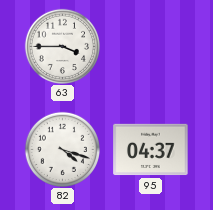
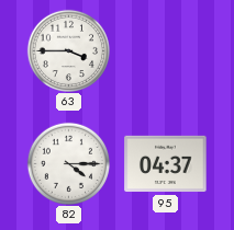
82: 4:18 -> 4:15 (68, 163)
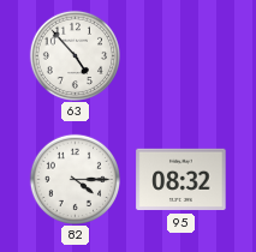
63: 3:45 -> 4:53 (75, 55)
95: 04:37 -> 08:32 (181, 180)
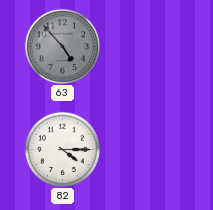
63 dial: white -> grey (62, 46)
95: 08:32 -> none (181, 180)
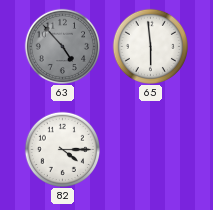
65: none -> 5:59 (150, 46)
